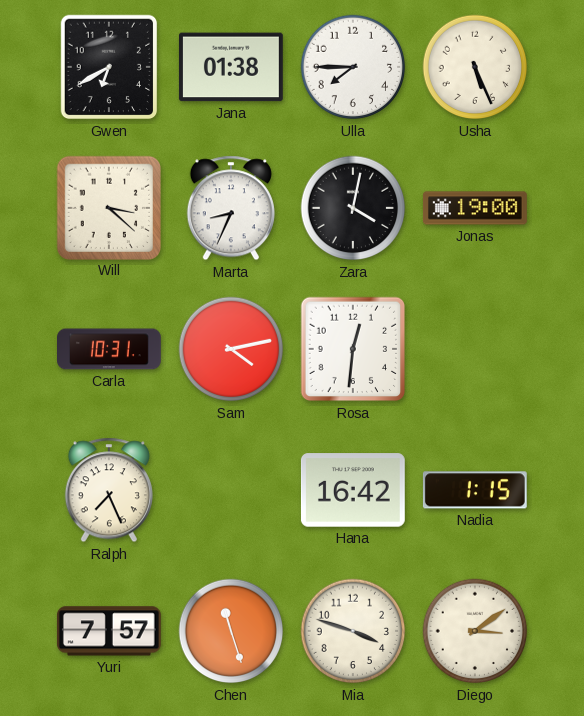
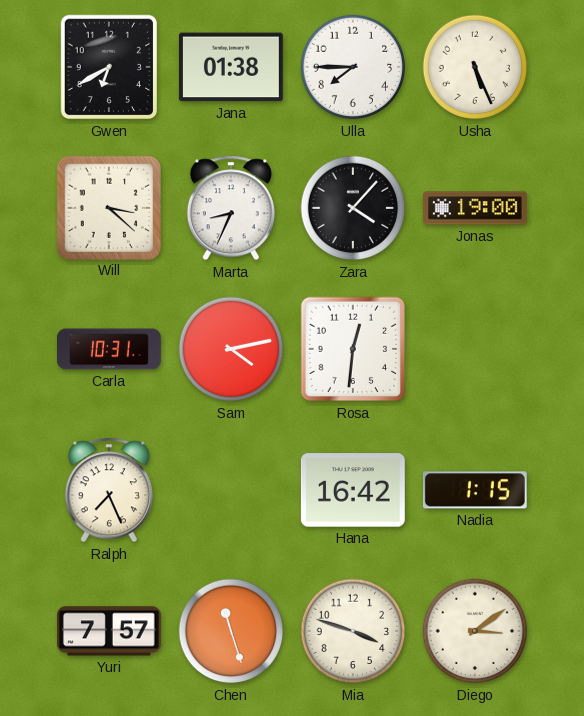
Zara: 4:02 -> 4:07 (353, 208)
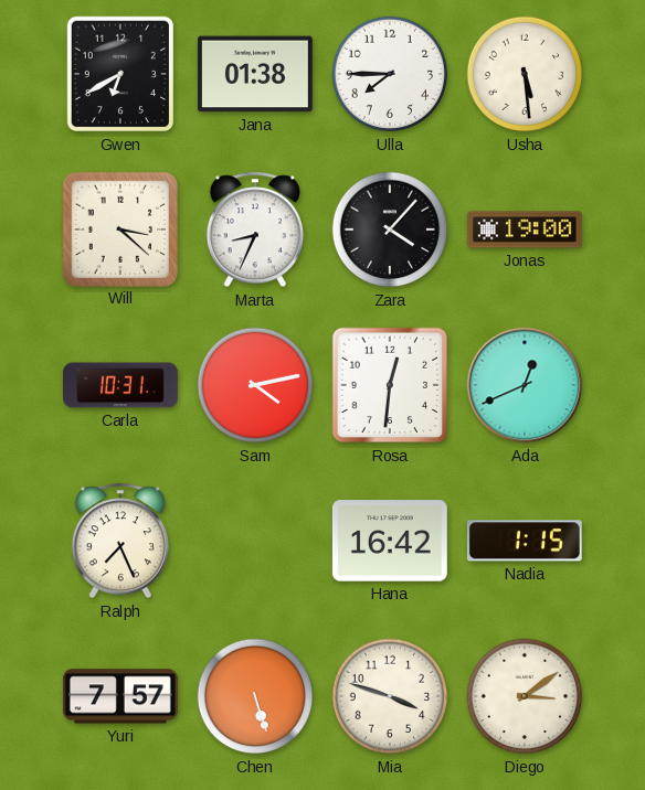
Usha: 5:26 -> 5:29 (525, 74)
Ada: none -> 12:41 (525, 385)
Chen: 11:27 -> 5:27 (255, 696)
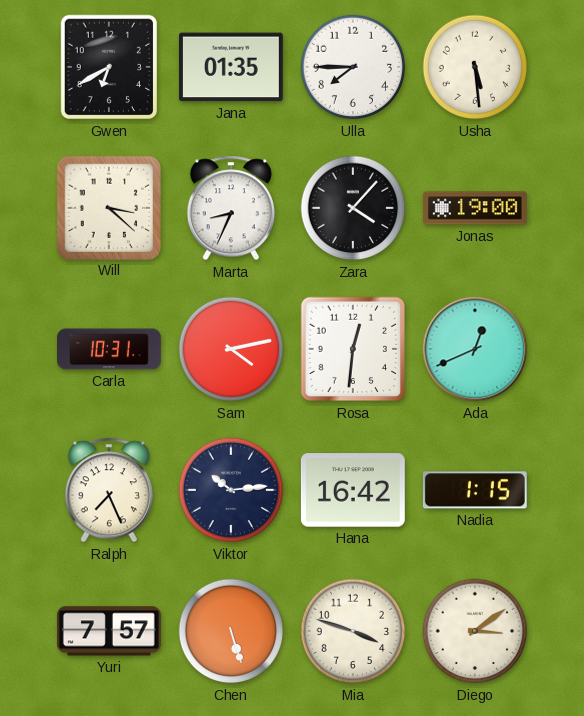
Jana: 01:38 -> 01:35 (231, 67)
Viktor: none -> 10:14 (231, 490)
